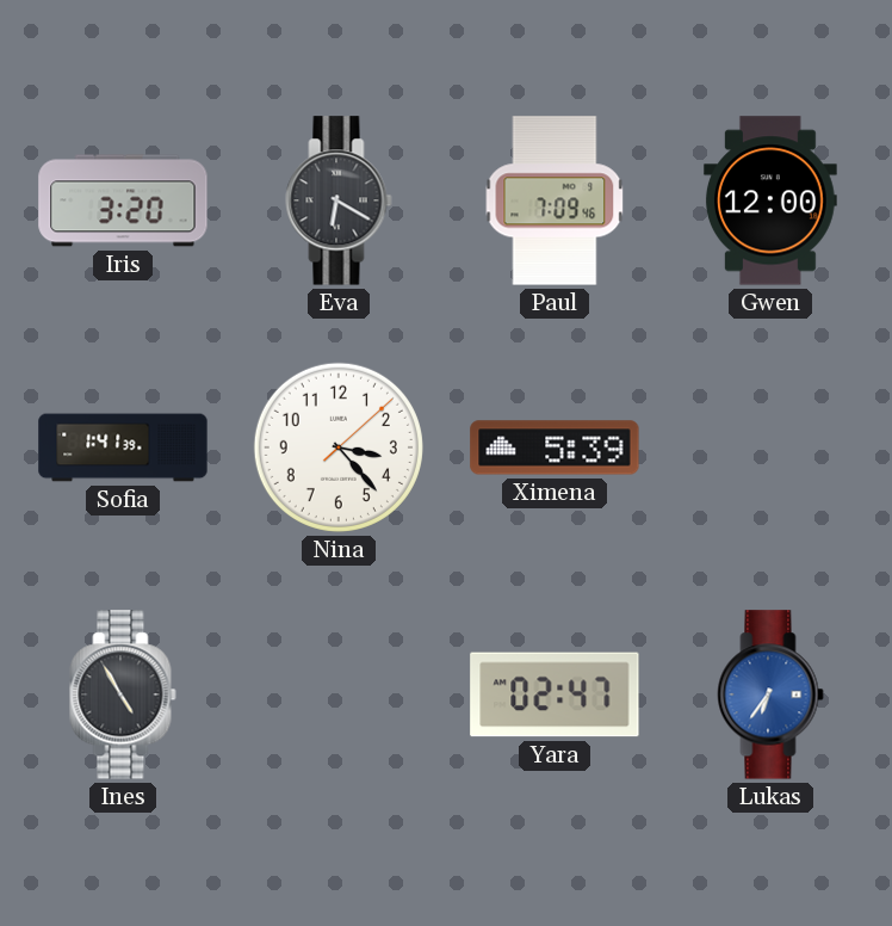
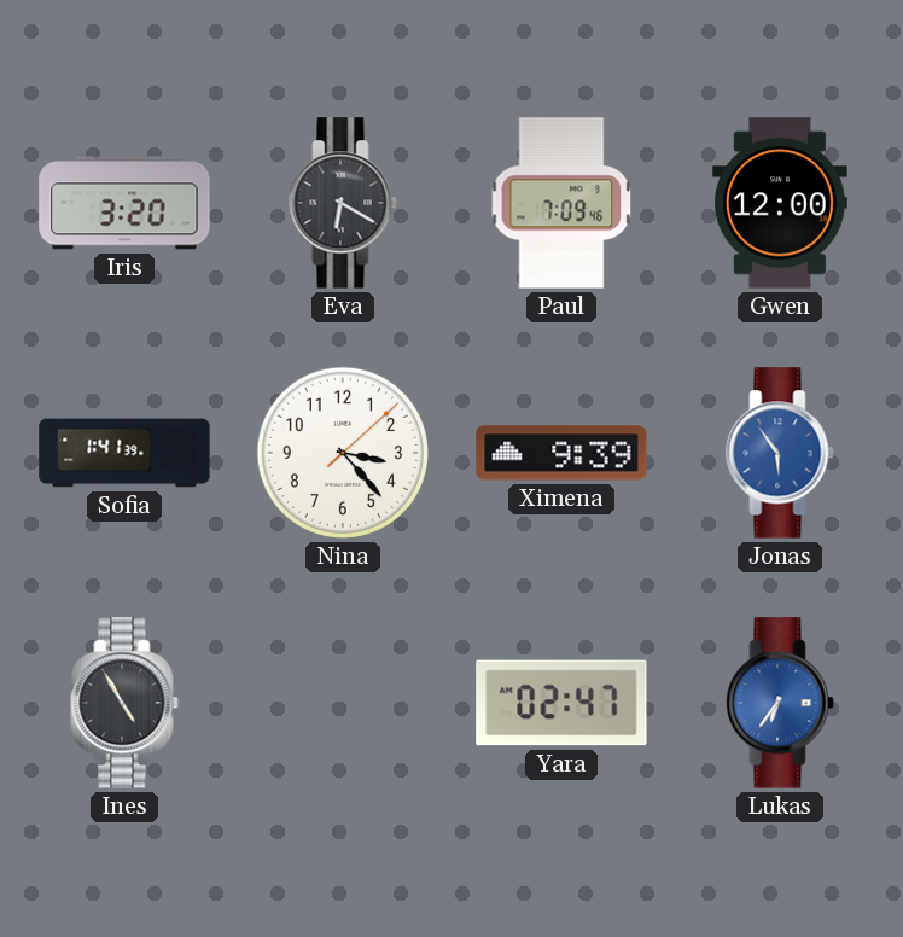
Ximena: 5:39 -> 9:39 (561, 453)
Jonas: none -> 5:54 (780, 453)
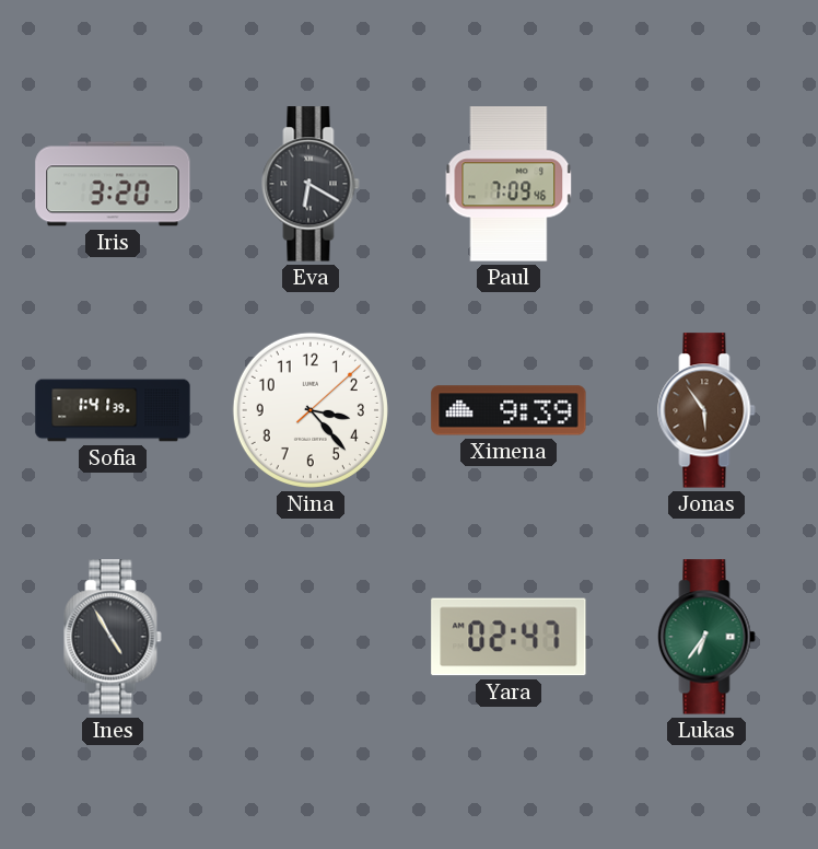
Gwen: 12:00 -> none (780, 203)
Jonas dial: blue -> brown (706, 410)
Lukas dial: blue -> green (706, 637)
